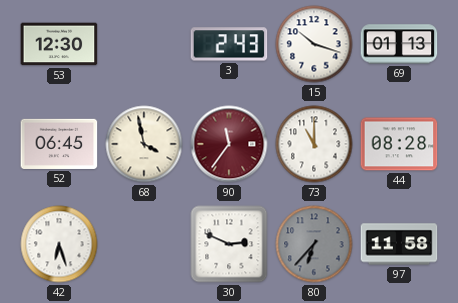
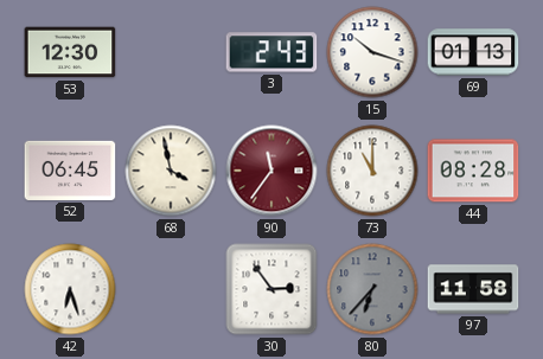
30: 2:49 -> 2:54 (271, 289)
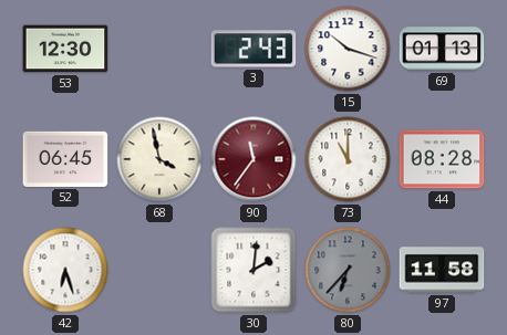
30: 2:54 -> 2:01 (253, 270)
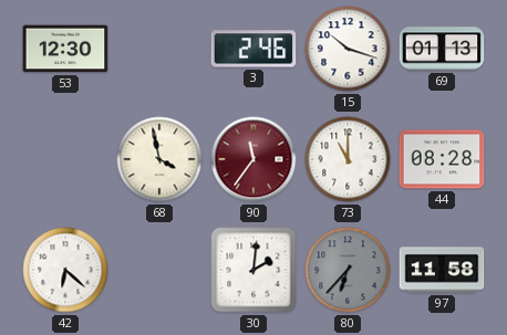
3: 2:43 -> 2:46 (253, 49)
52: 06:45 -> none (65, 159)
42: 6:27 -> 6:22 (65, 270)
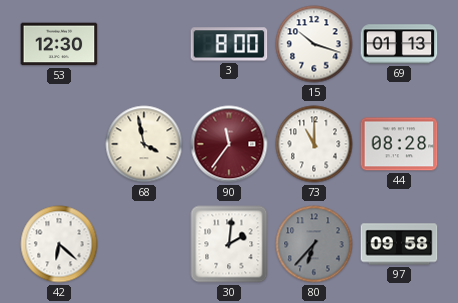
3: 2:46 -> 8:00 (229, 44)
97: 11:58 -> 09:58 (399, 244)
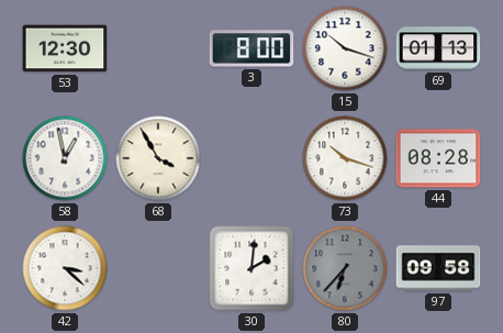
58: none -> 12:58 (65, 158)
68: 3:58 -> 3:55 (158, 158)
90: 11:36 -> none (229, 144)
73: 11:00 -> 10:18 (345, 158)
42: 6:22 -> 3:22 (65, 268)
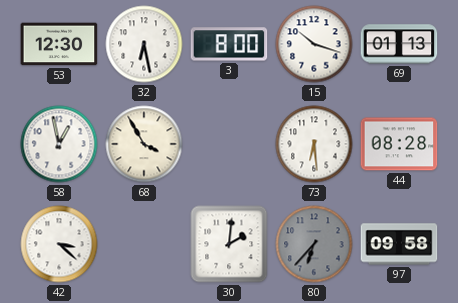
32: none -> 6:28 (144, 44)
73: 10:18 -> 6:29 (314, 144)
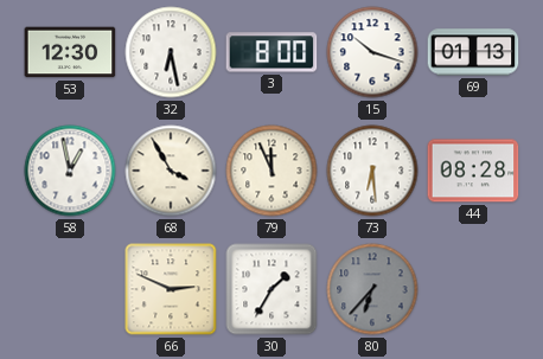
79: none -> 11:56 (271, 171)
42: 3:22 -> none (59, 244)
66: none -> 2:49 (171, 289)
30: 2:01 -> 1:35 (271, 289)
97: 09:58 -> none (399, 244)
